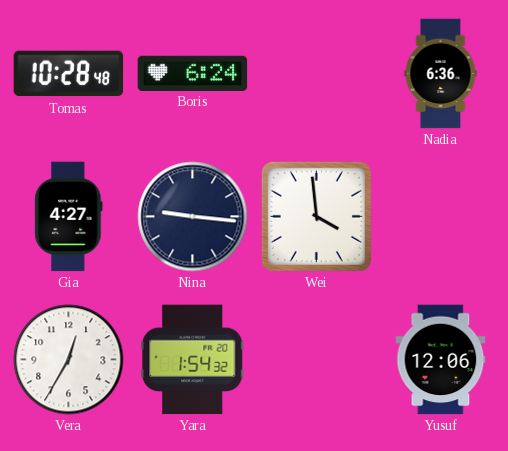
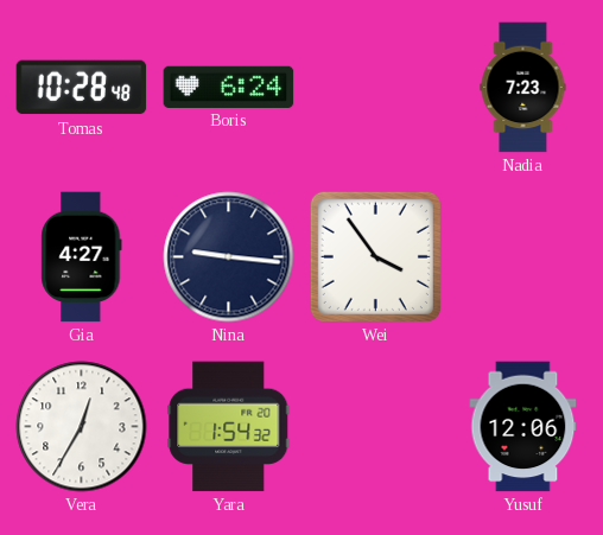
Nadia: 6:36 -> 7:23 (523, 88)
Wei: 3:59 -> 3:54 (375, 256)
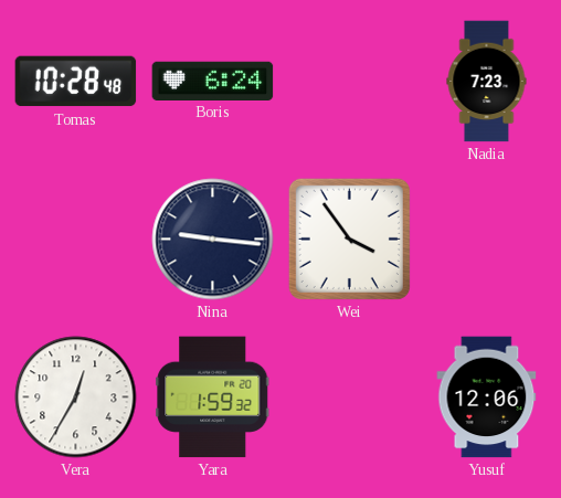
Gia: 4:27 -> none (82, 257)
Yara: 1:54 -> 1:59 (213, 398)
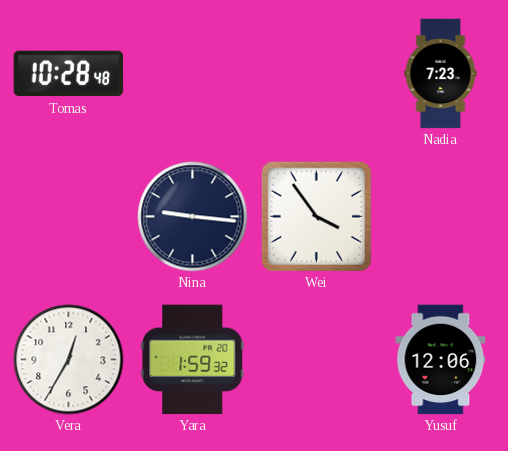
Boris: 6:24 -> none (213, 81)
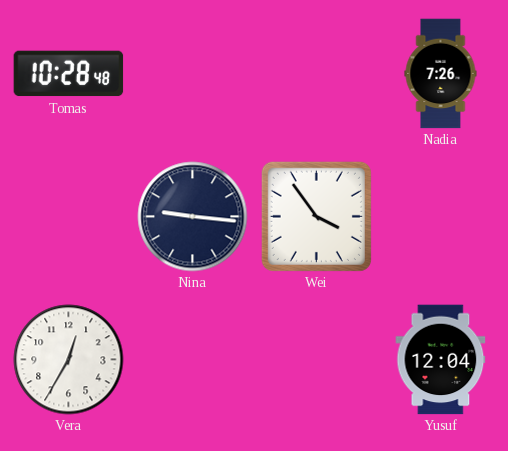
Nadia: 7:23 -> 7:26 (441, 74)
Yara: 1:59 -> none (193, 360)
Yusuf: 12:06 -> 12:04 (441, 360)
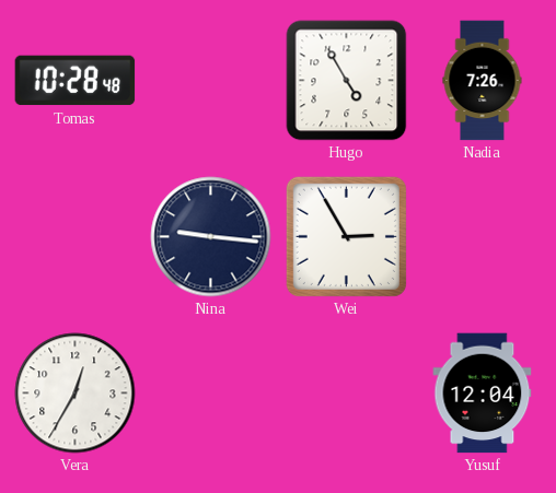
Hugo: none -> 4:55 (347, 81)
Wei: 3:54 -> 2:55 (346, 236)
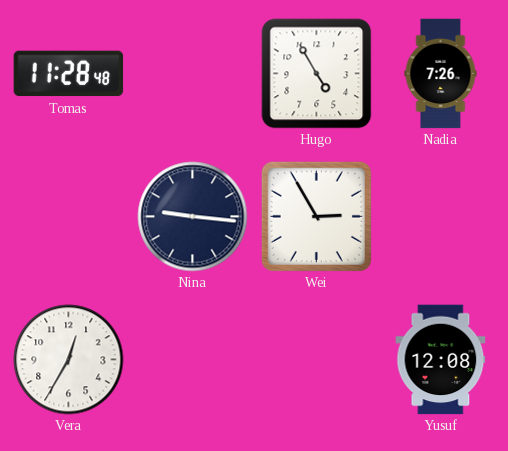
Tomas: 10:28 -> 11:28 (69, 74)
Yusuf: 12:04 -> 12:08 (441, 360)
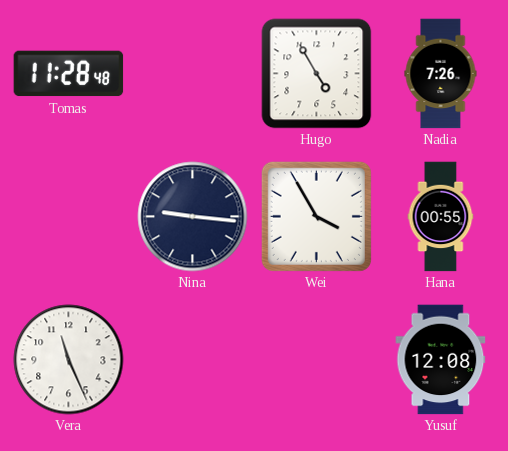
Wei: 2:55 -> 3:55 (316, 216)
Hana: none -> 00:55 (441, 217)
Vera: 12:35 -> 11:26 (69, 360)
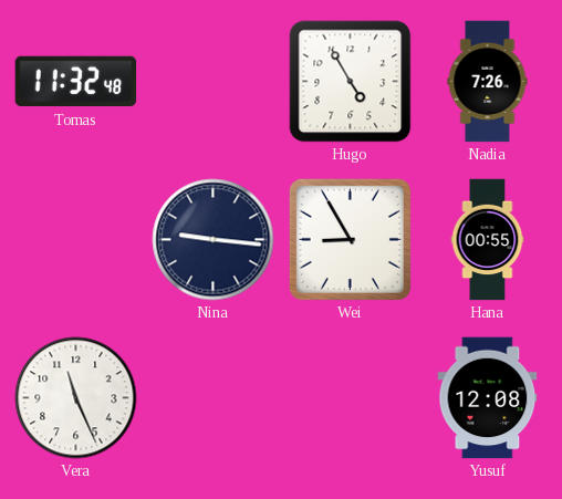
Tomas: 11:28 -> 11:32 (76, 82)
Wei: 3:55 -> 8:55 (350, 239)
